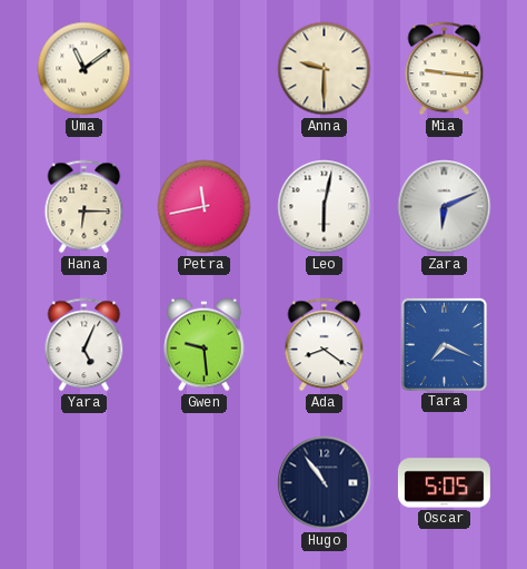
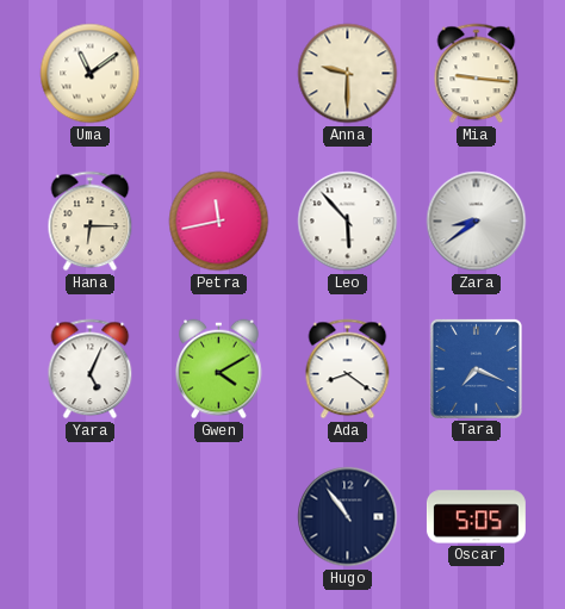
Leo: 6:02 -> 5:53 (348, 222)
Zara: 6:11 -> 8:39 (477, 222)
Gwen: 9:29 -> 4:10 (219, 369)
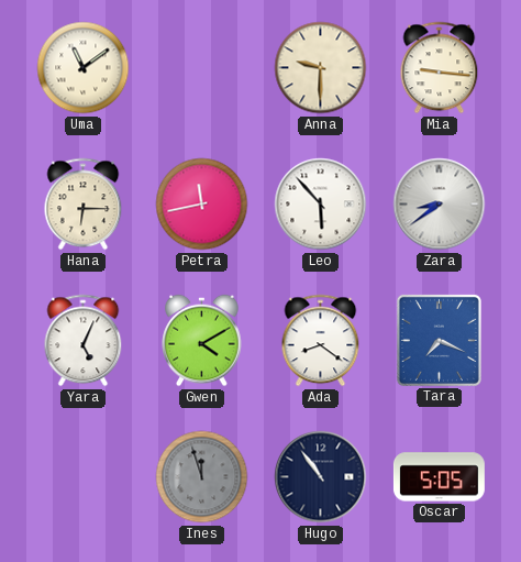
Ines: none -> 11:57 (202, 477)
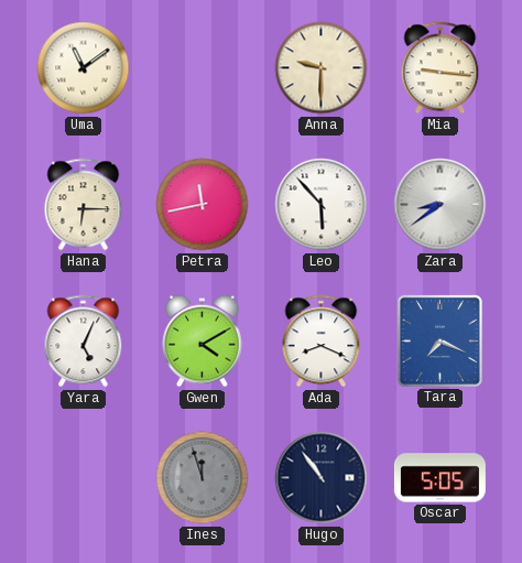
Ada: 8:21 -> 8:19 (322, 342)
